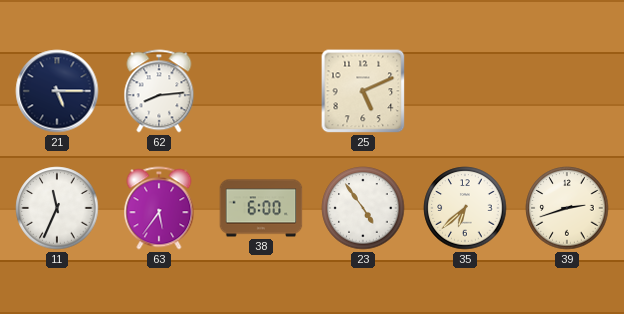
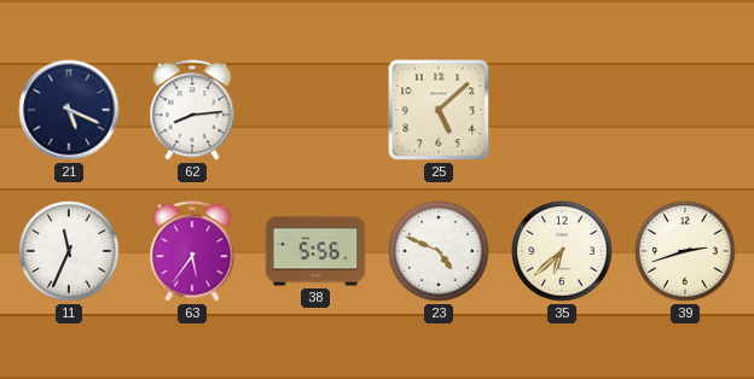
21: 5:15 -> 5:19 (69, 110)
25: 5:11 -> 5:08 (439, 110)
38: 6:00 -> 5:56 (315, 251)
23: 4:54 -> 4:49 (439, 251)
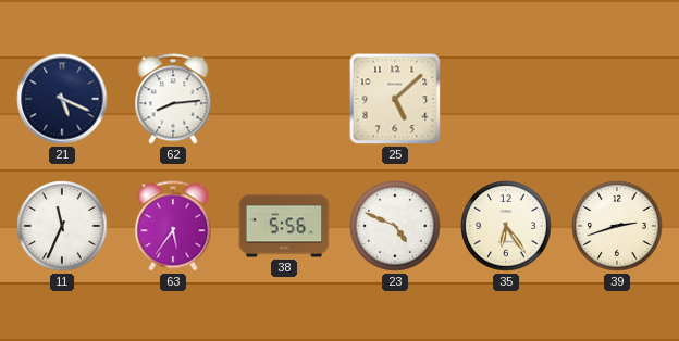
35: 6:38 -> 6:24 (506, 226)
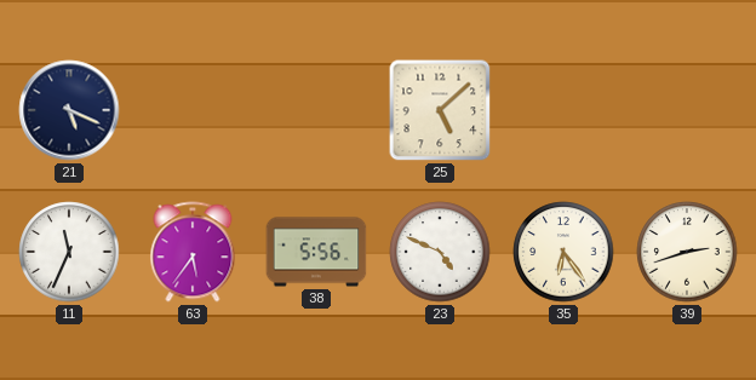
62: 8:14 -> none (173, 99)
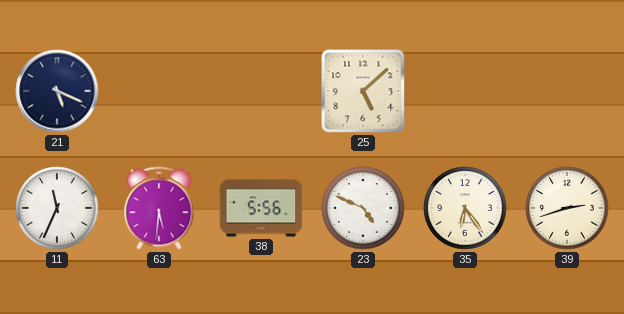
63: 5:36 -> 5:31 (159, 208)
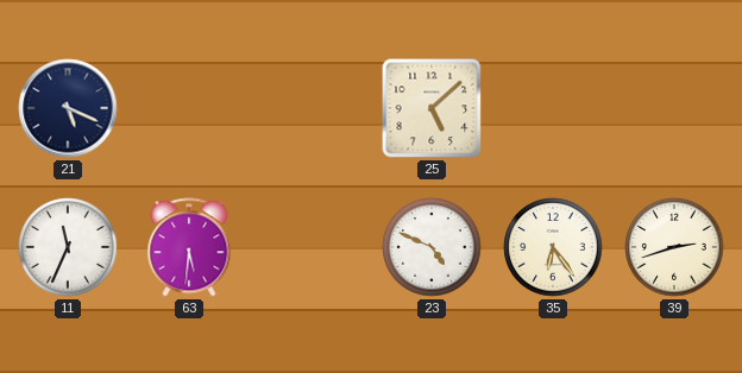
38: 5:56 -> none (261, 208)
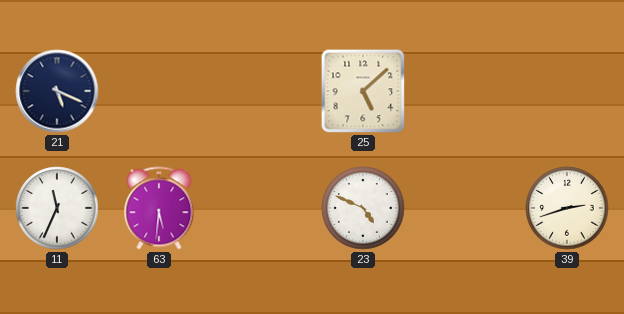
35: 6:24 -> none (553, 247)
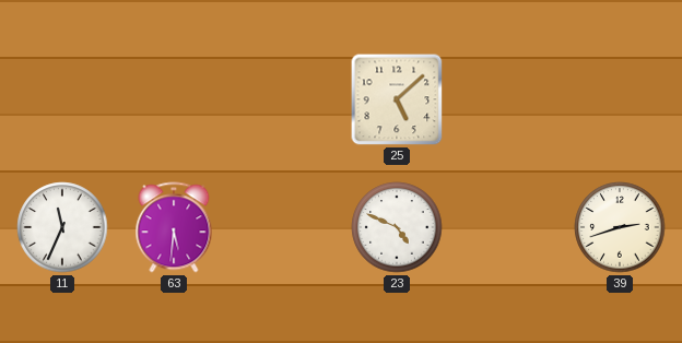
21: 5:19 -> none (57, 91)
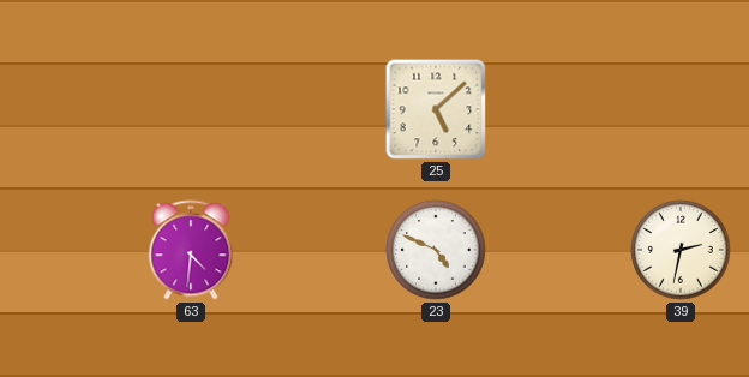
11: 11:34 -> none (62, 227)
63: 5:31 -> 4:31 (191, 250)
39: 2:42 -> 2:32 (681, 250)
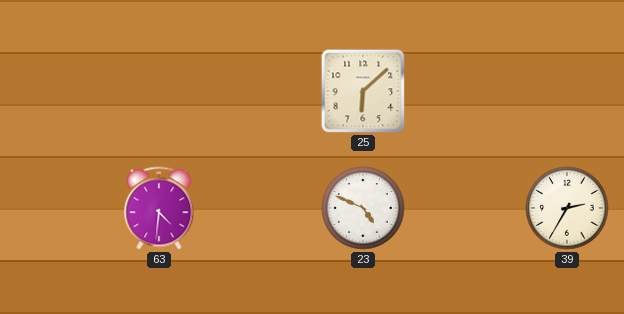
25: 5:08 -> 6:08 (363, 91)
39: 2:32 -> 2:35 (567, 208)
